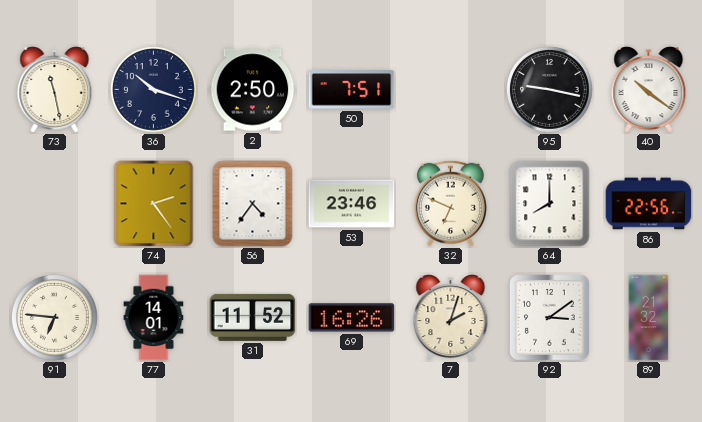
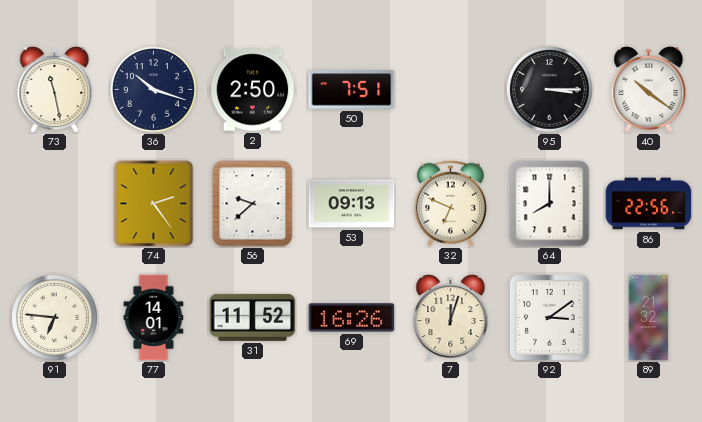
95: 9:17 -> 3:15 (550, 90)
56: 4:36 -> 9:38 (253, 204)
53: 23:46 -> 09:13 (352, 204)
7: 2:03 -> 12:03 (451, 318)
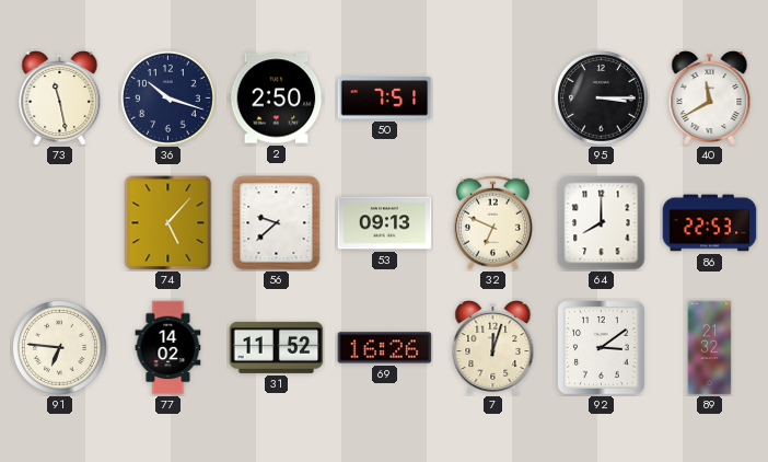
40: 10:21 -> 11:40 (710, 99)
74: 2:24 -> 5:07 (168, 223)
86: 22:56 -> 22:53 (710, 223)
77: 14:01 -> 14:02 (168, 348)
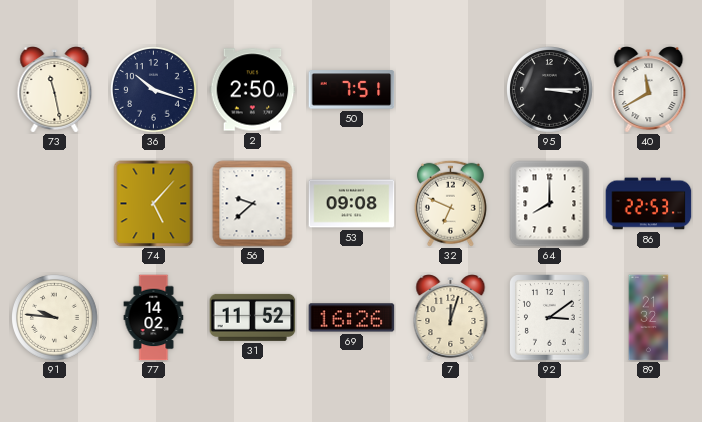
53: 09:13 -> 09:08 (352, 204)
91: 6:46 -> 9:46 (55, 318)
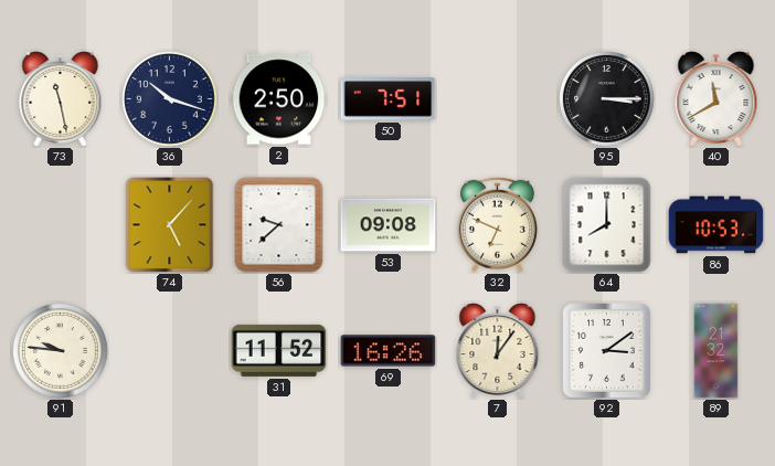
86: 22:53 -> 10:53 (716, 225)
77: 14:02 -> none (154, 318)
7: 12:03 -> 12:06 (498, 351)
